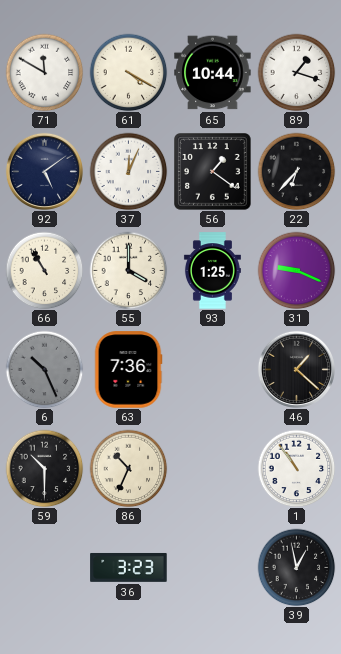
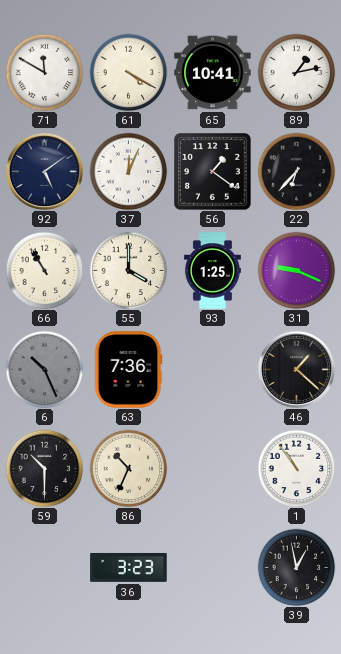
65: 10:44 -> 10:41 (213, 73)
89: 1:18 -> 1:13 (296, 72)
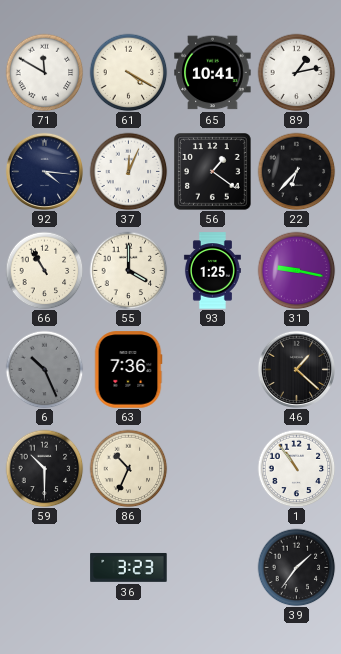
92: 5:09 -> 4:16 (44, 171)
31: 9:19 -> 9:17 (296, 270)
39: 12:58 -> 1:36 (296, 567)
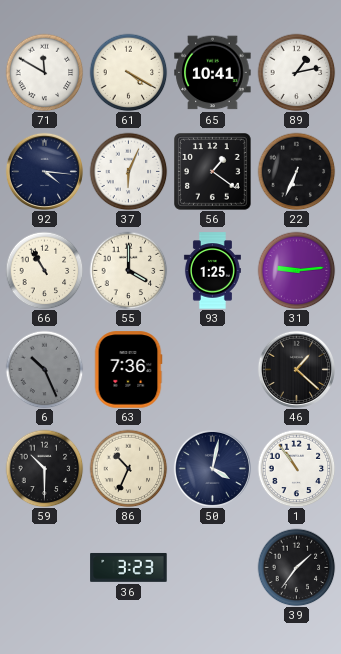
37: 12:04 -> 6:04 (128, 171)
22: 6:37 -> 6:34 (296, 171)
31: 9:17 -> 9:14 (296, 270)
50: none -> 4:02 (212, 468)
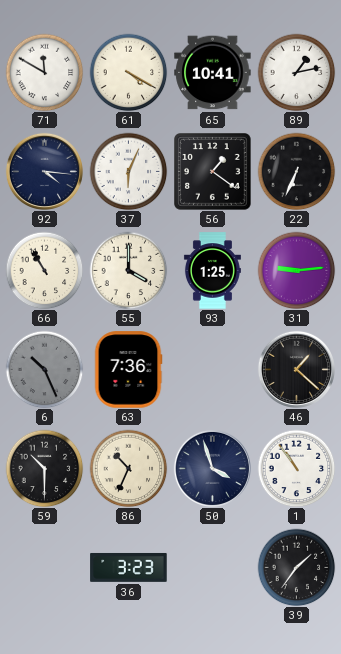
50: 4:02 -> 3:57 (212, 468)
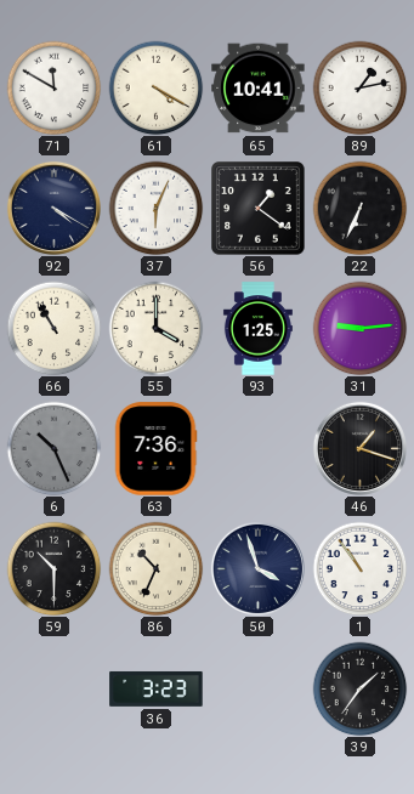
92: 4:16 -> 4:20 (53, 208)
46: 1:22 -> 1:18 (359, 448)
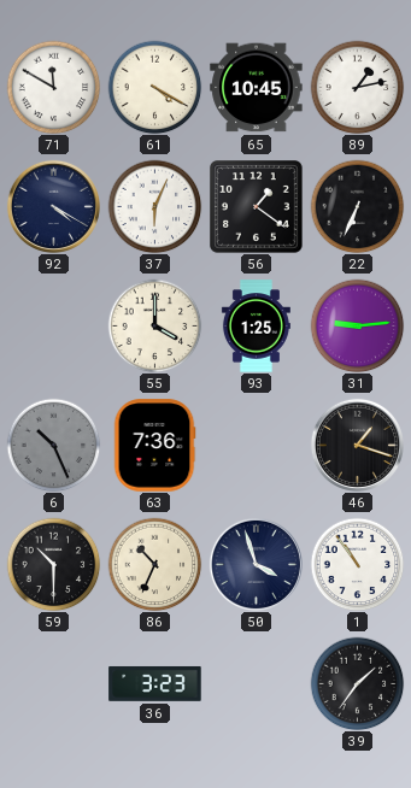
65: 10:41 -> 10:45 (257, 88)
66: 10:55 -> none (53, 328)
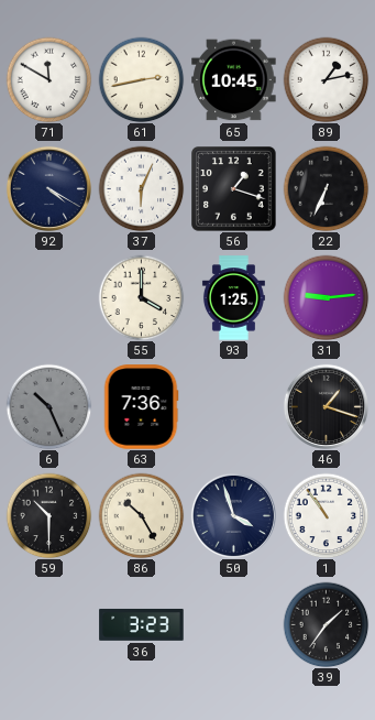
61: 4:20 -> 2:43 (141, 79)
56: 1:21 -> 1:18 (234, 189)
86: 10:34 -> 10:25 (141, 515)
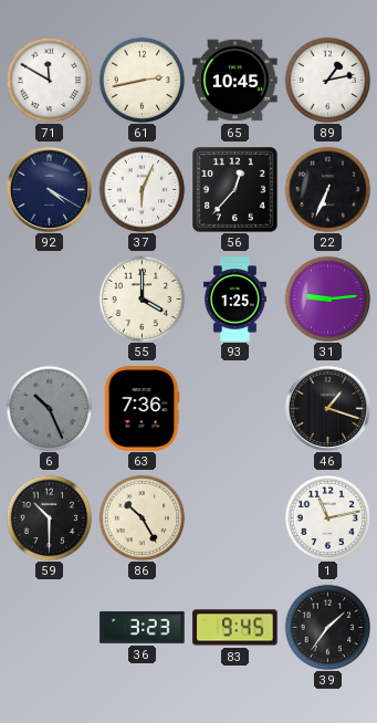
56: 1:18 -> 12:37 (235, 190)
50: 3:57 -> none (233, 515)
1: 10:54 -> 11:13 (327, 517)
83: none -> 9:45 (235, 628)
